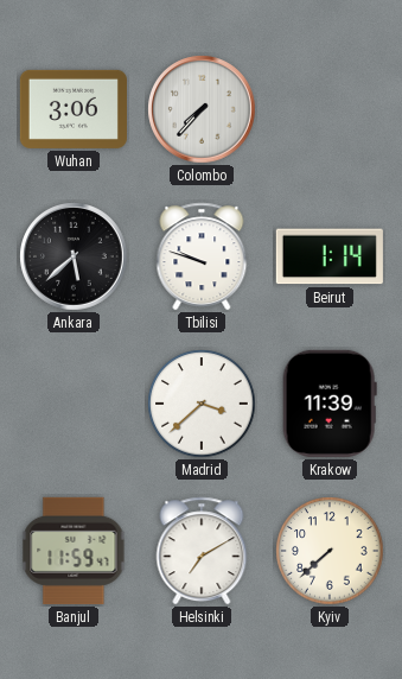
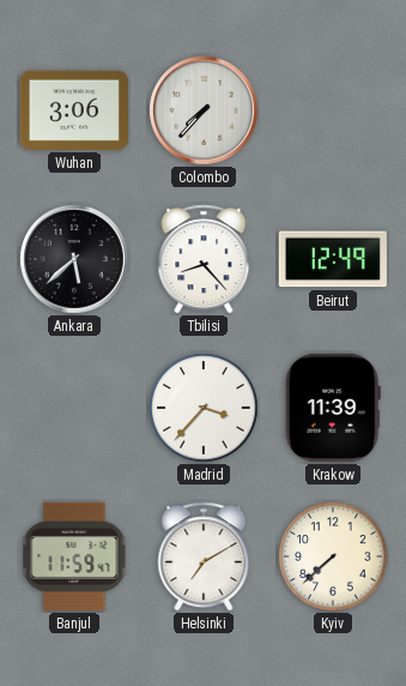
Tbilisi: 9:48 -> 8:23 (204, 259)
Beirut: 1:14 -> 12:49 (333, 259)
Madrid: 3:38 -> 3:37 (204, 408)
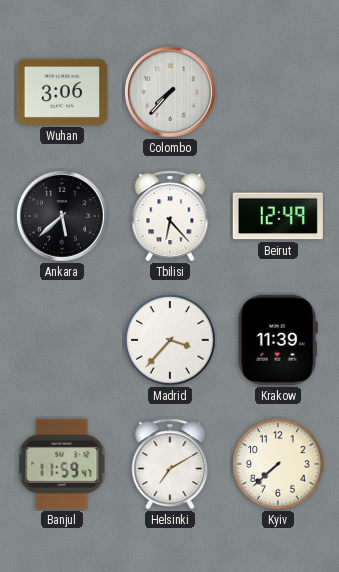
Tbilisi: 8:23 -> 6:23 (170, 216)
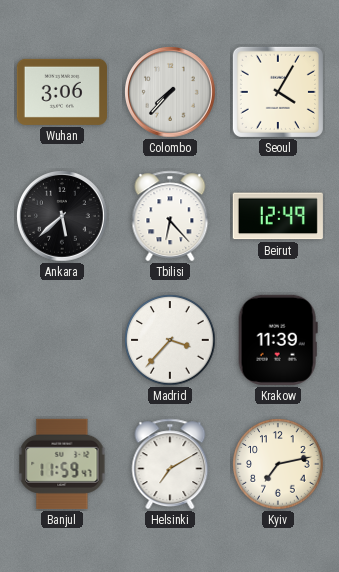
Seoul: none -> 4:05 (278, 92)
Kyiv: 7:38 -> 7:13 (278, 464)
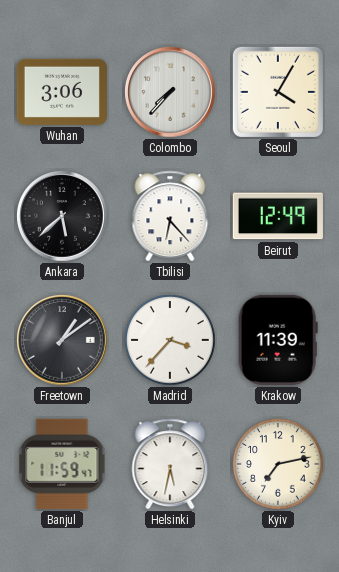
Freetown: none -> 1:09 (62, 340)
Helsinki: 7:10 -> 5:32 (170, 464)
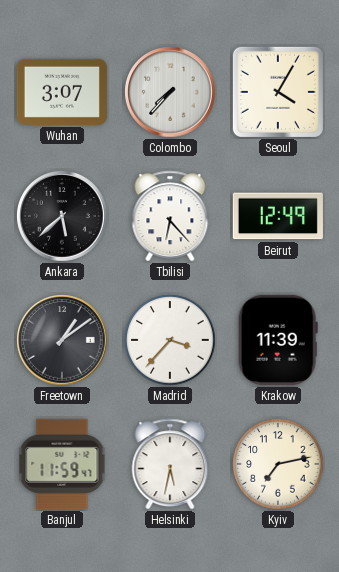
Wuhan: 3:06 -> 3:07 (62, 92)
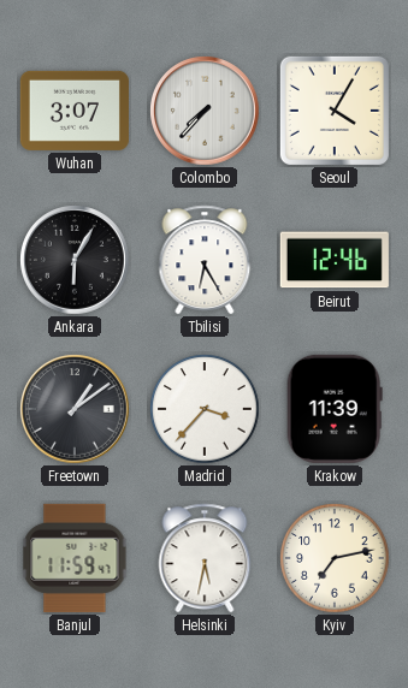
Ankara: 5:38 -> 6:05 (75, 260)
Tbilisi: 6:23 -> 6:25 (205, 260)
Beirut: 12:49 -> 12:46 (335, 260)
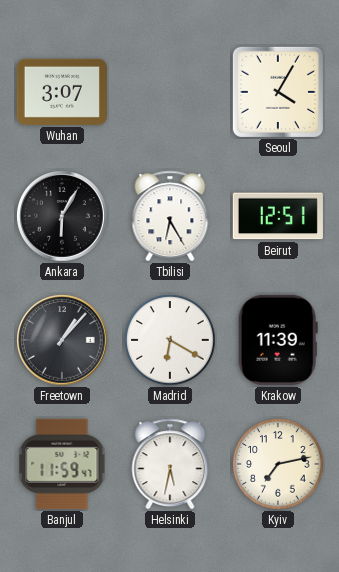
Colombo: 7:37 -> none (205, 111)
Beirut: 12:46 -> 12:51 (278, 216)
Freetown: 1:09 -> 1:07 (62, 340)
Madrid: 3:37 -> 6:20 (170, 340)
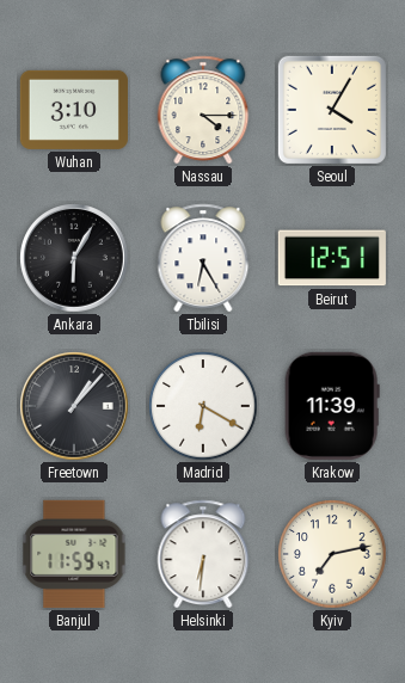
Wuhan: 3:07 -> 3:10 (74, 110)
Nassau: none -> 4:15 (203, 110)
Helsinki: 5:32 -> 6:31 (203, 554)
